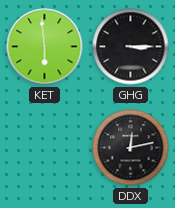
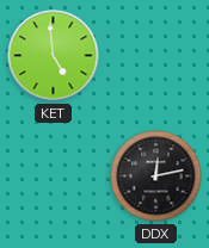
KET: 5:59 -> 4:59 (54, 56)
GHG: 3:15 -> none (131, 47)
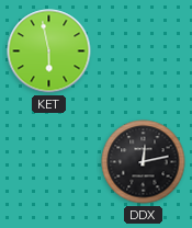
KET: 4:59 -> 5:58 (49, 52)
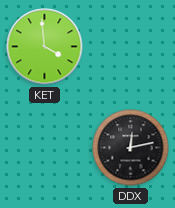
KET: 5:58 -> 3:59 (45, 47)
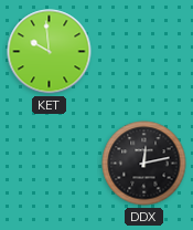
KET: 3:59 -> 9:59 (50, 52)
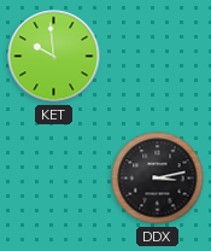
DDX: 12:13 -> 3:13 (158, 179)
